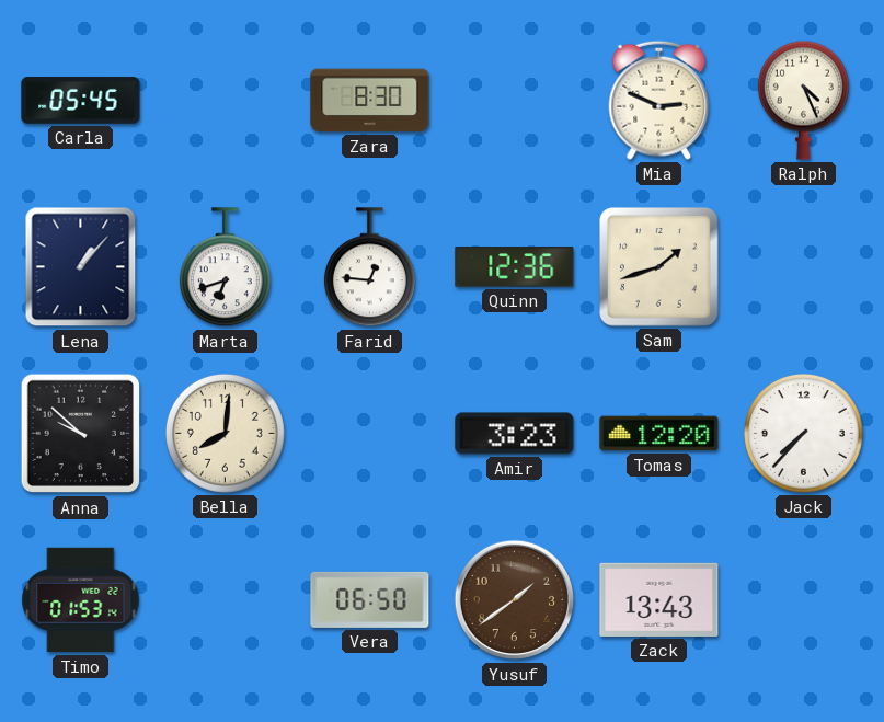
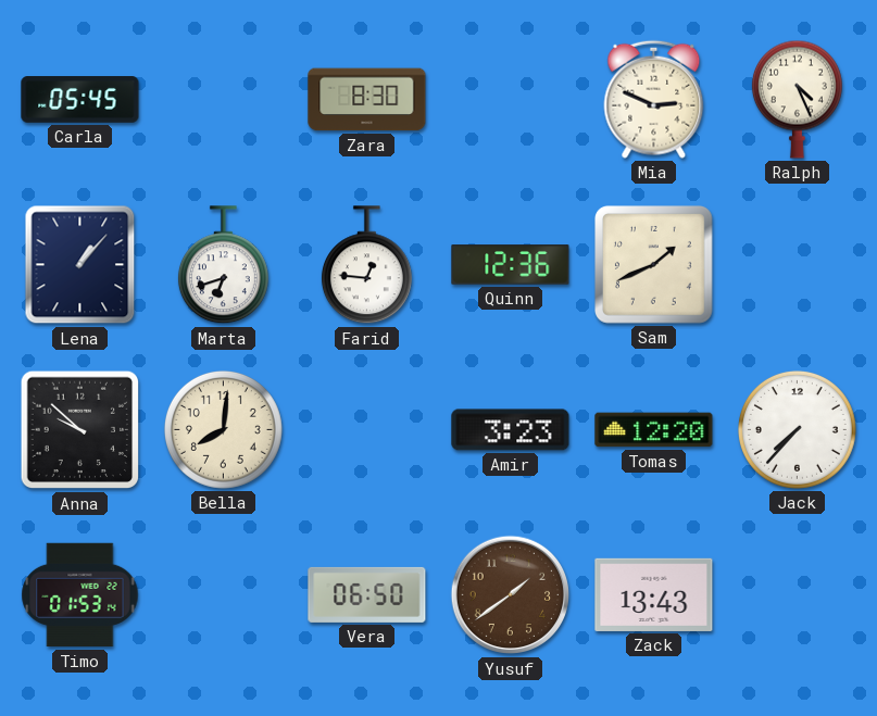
Sam: 1:42 -> 1:41 (654, 265)
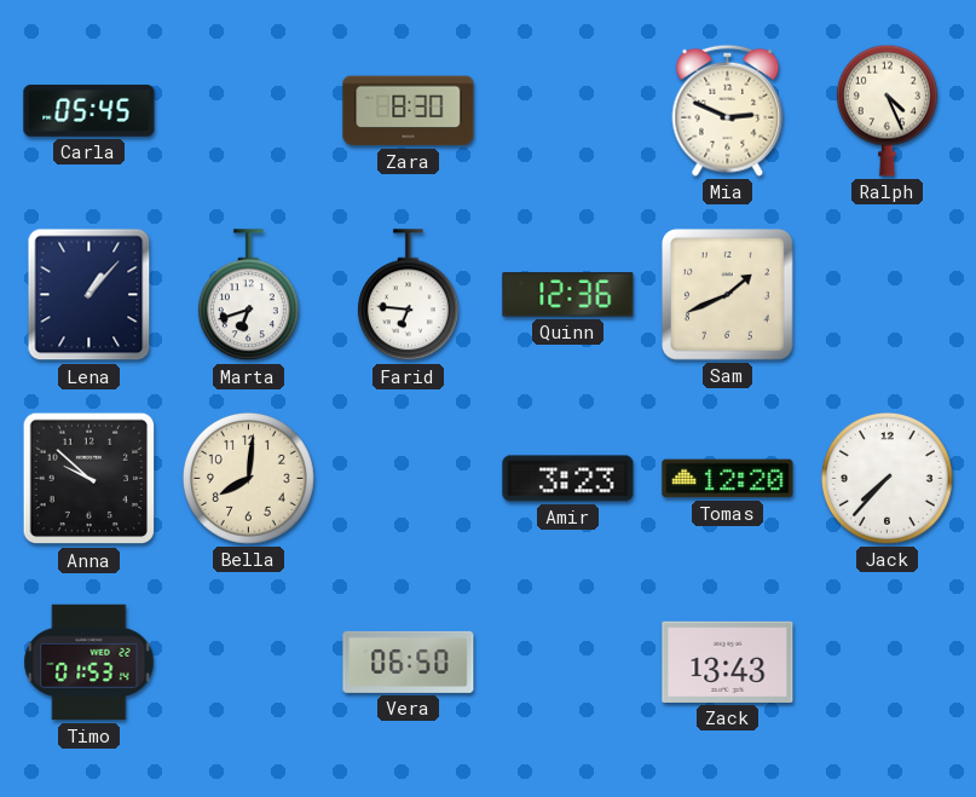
Farid: 12:46 -> 6:46 (408, 295)
Yusuf: 1:39 -> none (511, 595)
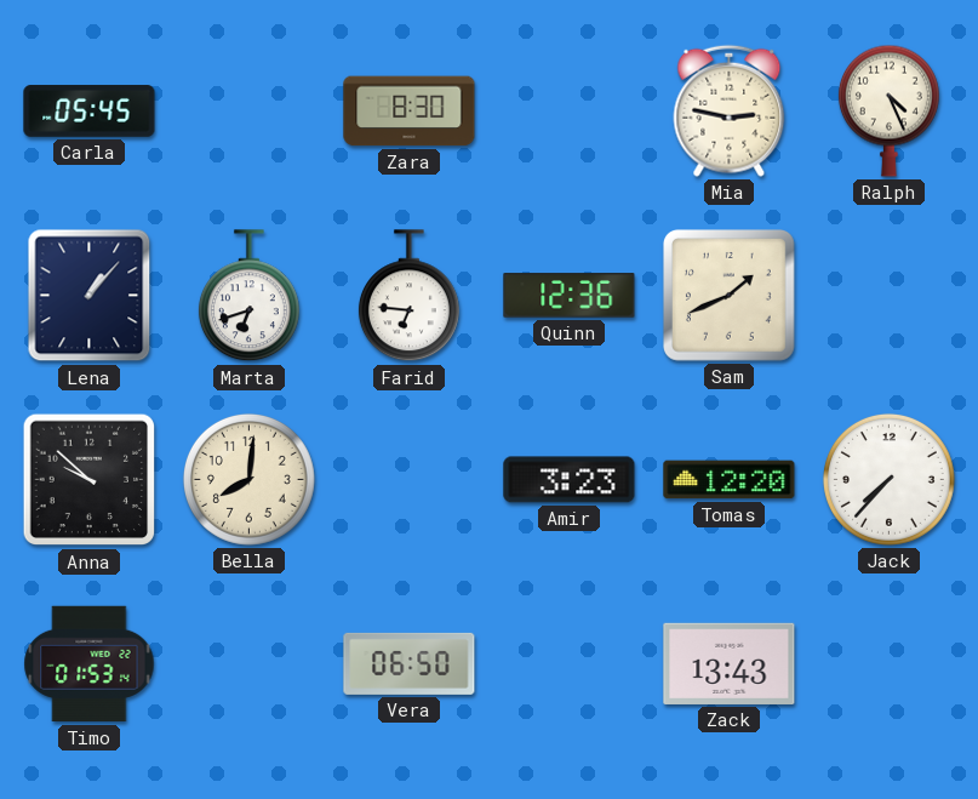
Mia: 2:49 -> 2:47 (730, 110)
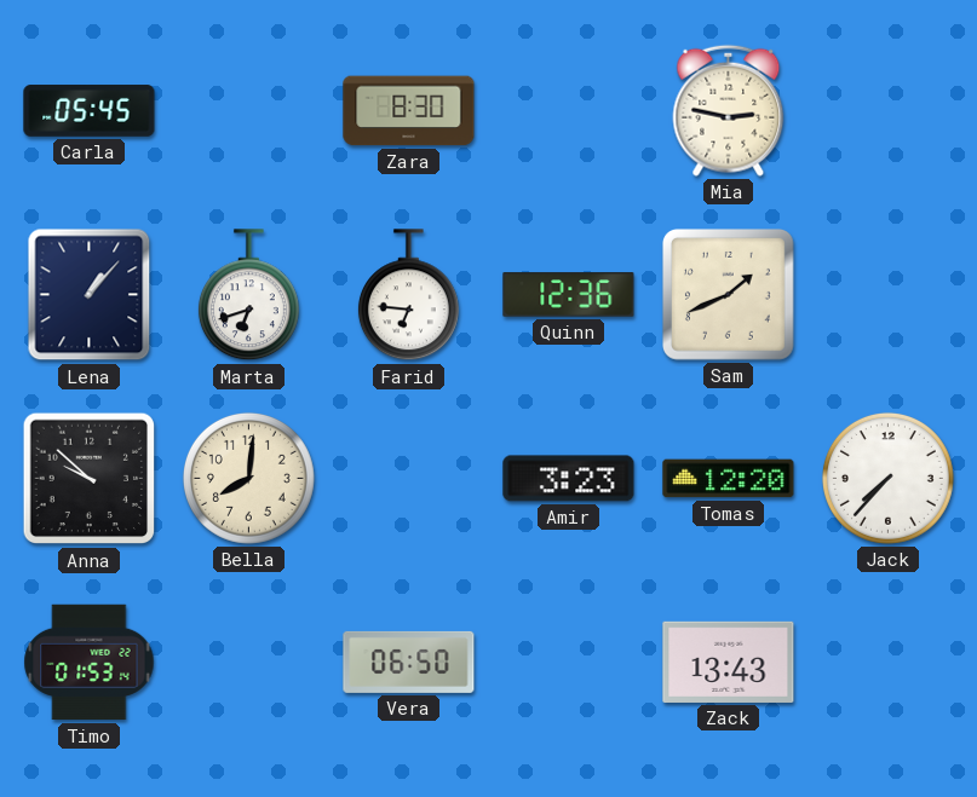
Ralph: 4:26 -> none (888, 110)
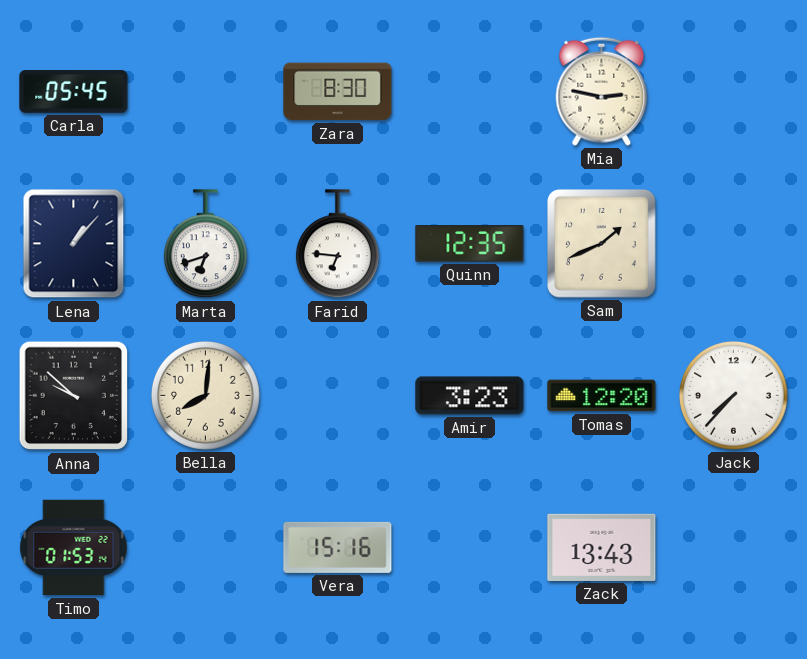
Quinn: 12:36 -> 12:35 (470, 244)
Vera: 06:50 -> 15:16 (338, 547)
